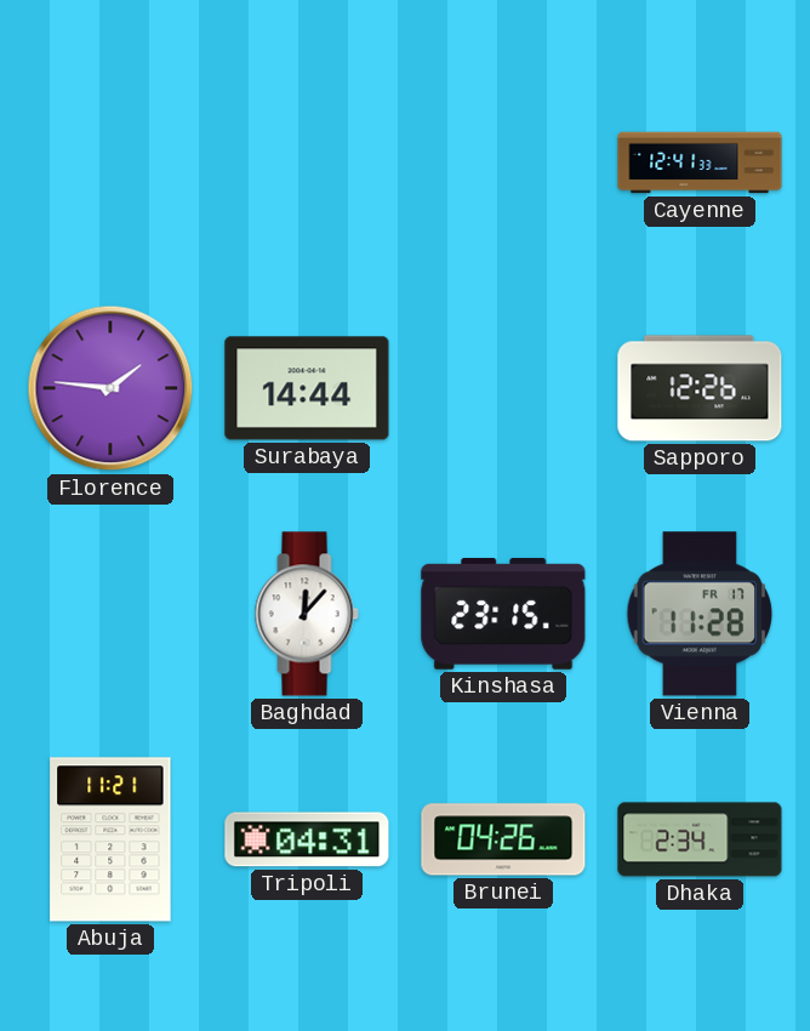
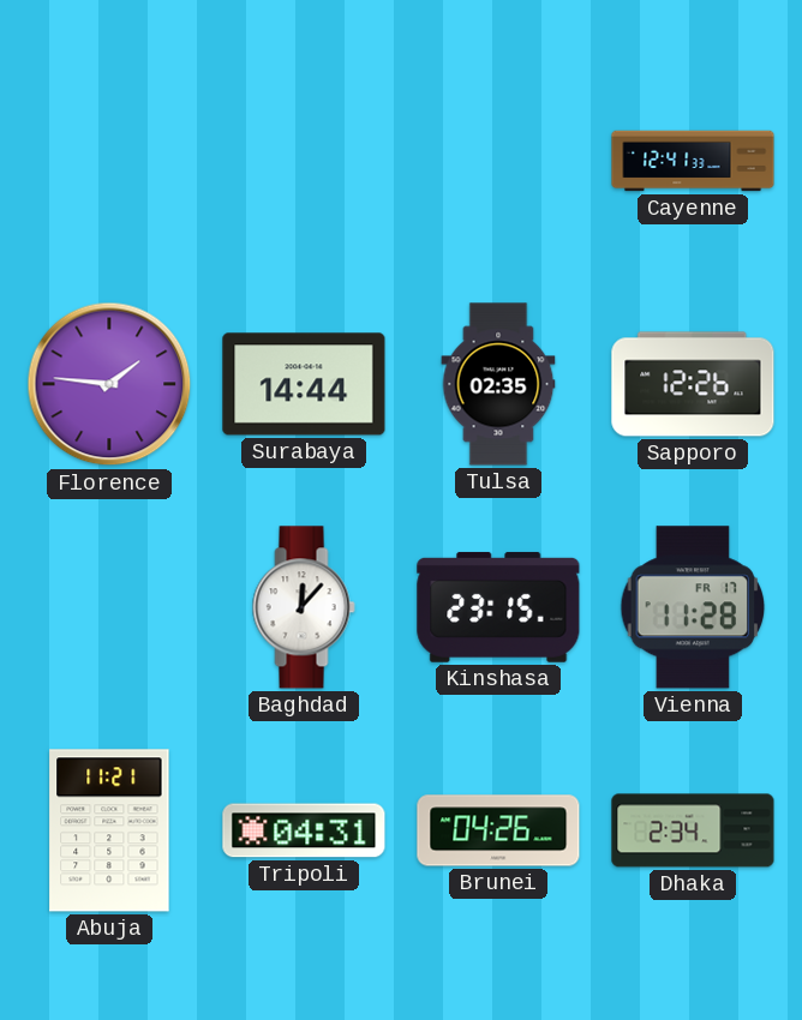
Tulsa: none -> 02:35 (498, 384)
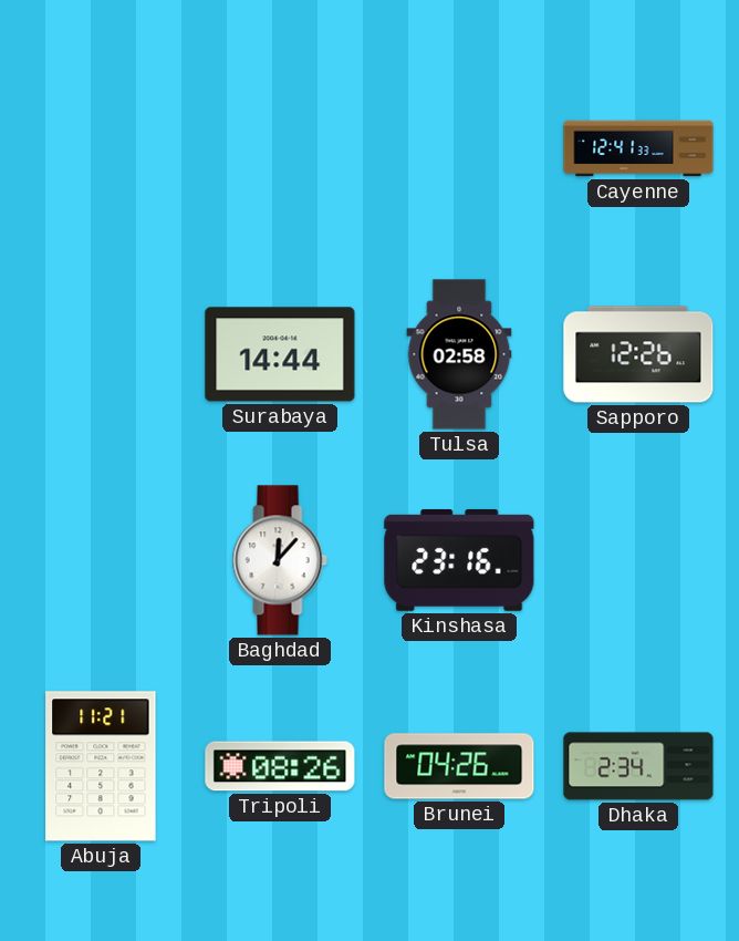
Florence: 1:46 -> none (109, 384)
Tulsa: 02:35 -> 02:58 (459, 354)
Kinshasa: 23:15 -> 23:16 (459, 560)
Vienna: 11:28 -> none (693, 607)
Tripoli: 04:31 -> 08:26 (280, 766)
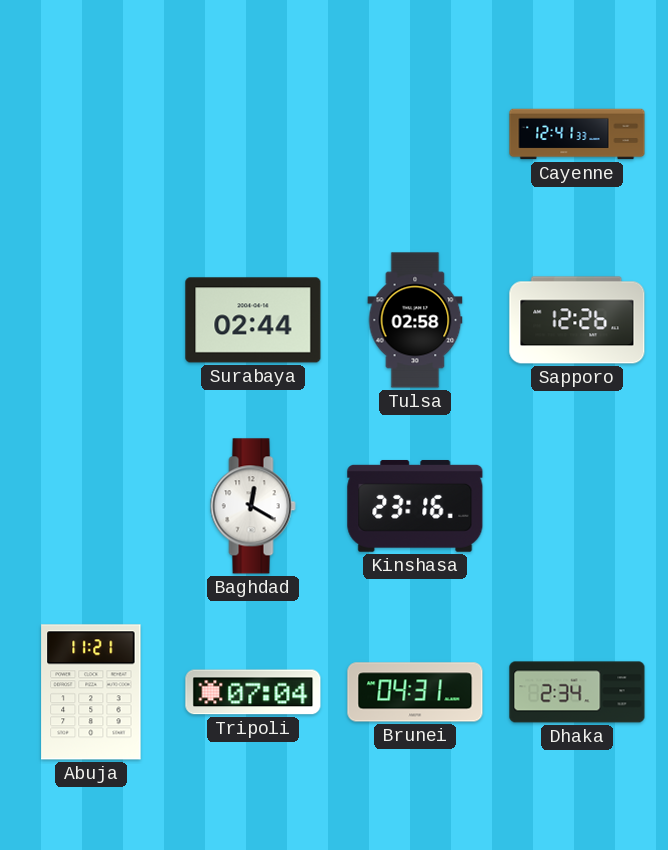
Surabaya: 14:44 -> 02:44 (253, 320)
Baghdad: 12:07 -> 12:20 (253, 506)
Tripoli: 08:26 -> 07:04 (253, 692)
Brunei: 04:26 -> 04:31 (415, 692)
